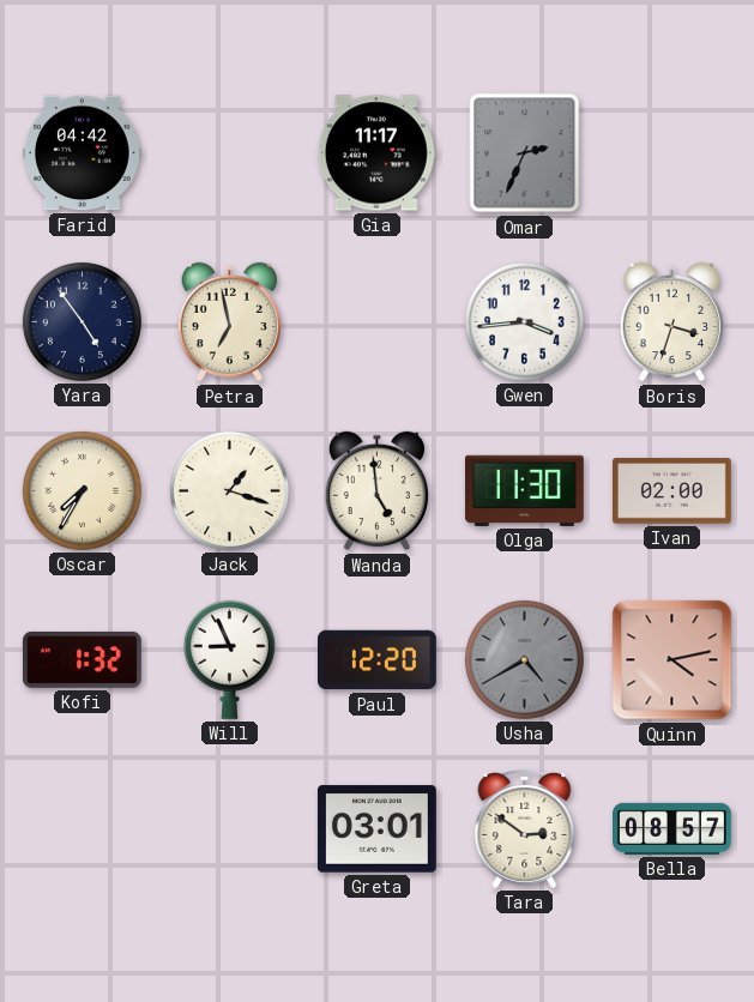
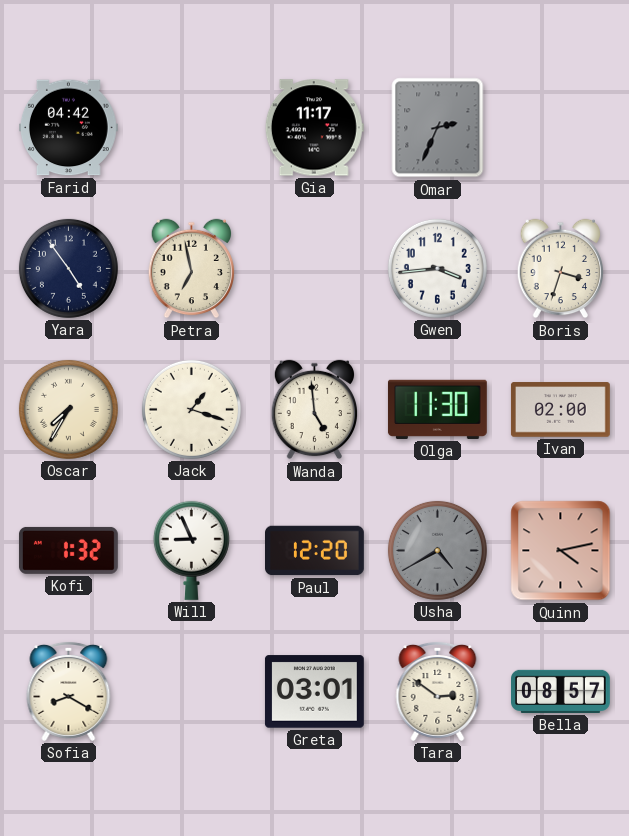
Sofia: none -> 8:20 (69, 691)
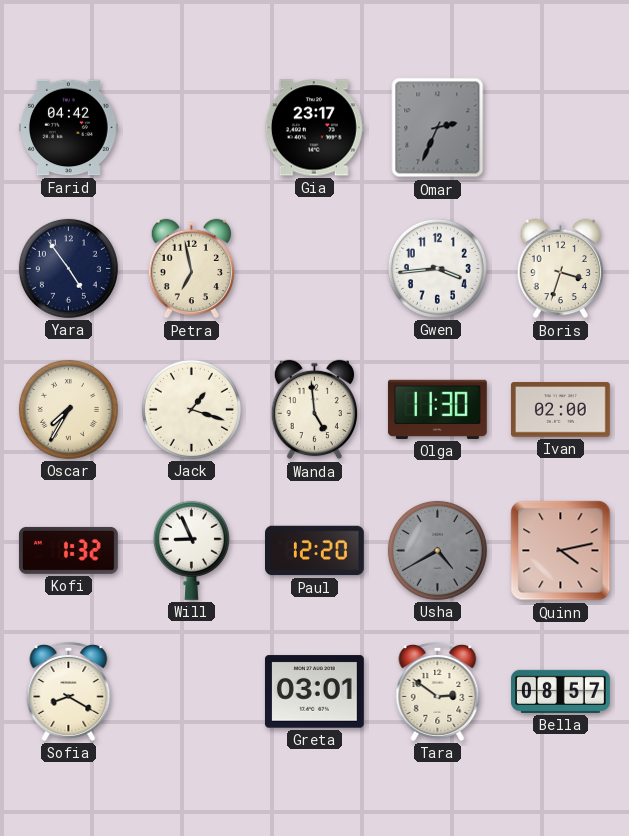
Gia: 11:17 -> 23:17 (314, 128)
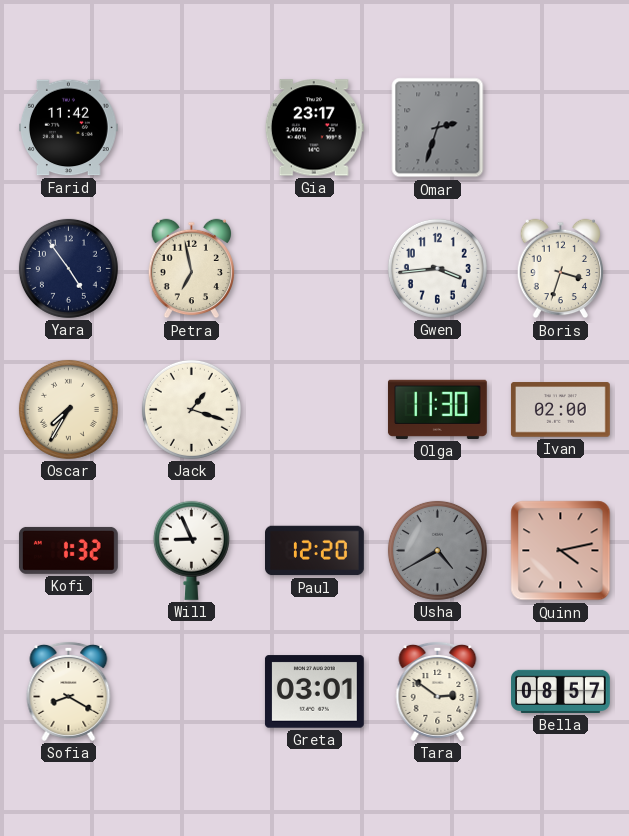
Farid: 04:42 -> 11:42 (69, 128)
Omar: 2:34 -> 2:33 (438, 128)
Wanda: 4:59 -> none (314, 410)
